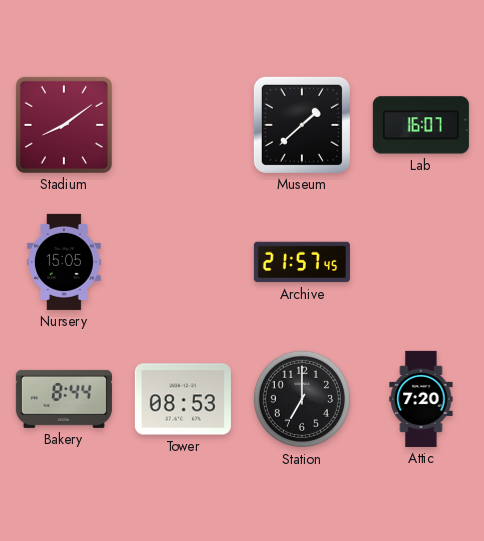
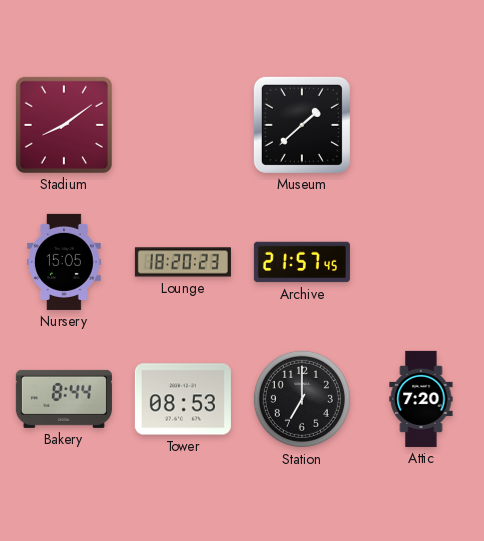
Lab: 16:07 -> none (421, 125)
Lounge: none -> 18:20 (183, 262)
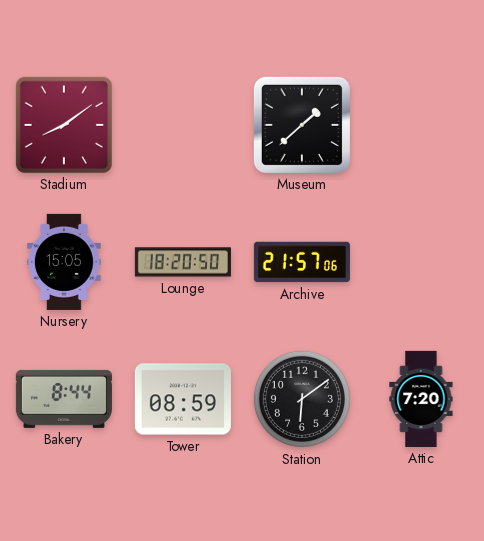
Lounge: 18:20:23 -> 18:20:50 (183, 262)
Archive: 21:57:45 -> 21:57:06 (302, 262)
Tower: 08:53 -> 08:59 (183, 399)
Station: 7:00 -> 6:09 (302, 399)
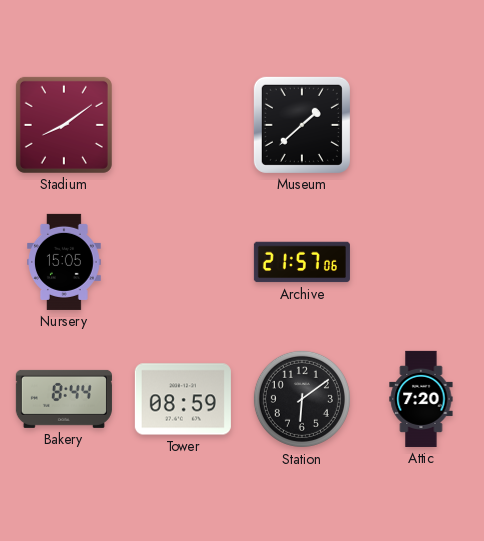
Lounge: 18:20 -> none (183, 262)
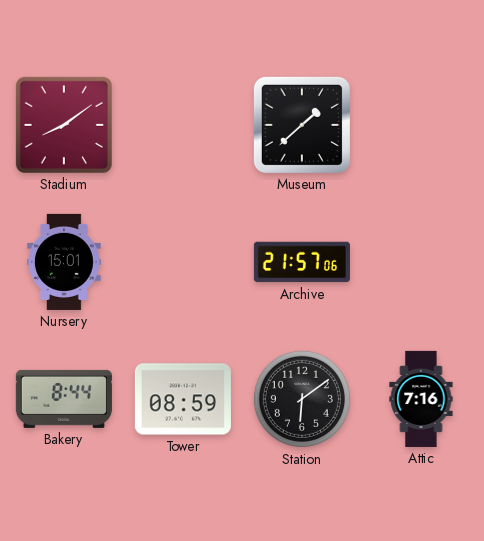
Nursery: 15:05 -> 15:01 (65, 262)
Attic: 7:20 -> 7:16 (421, 399)
